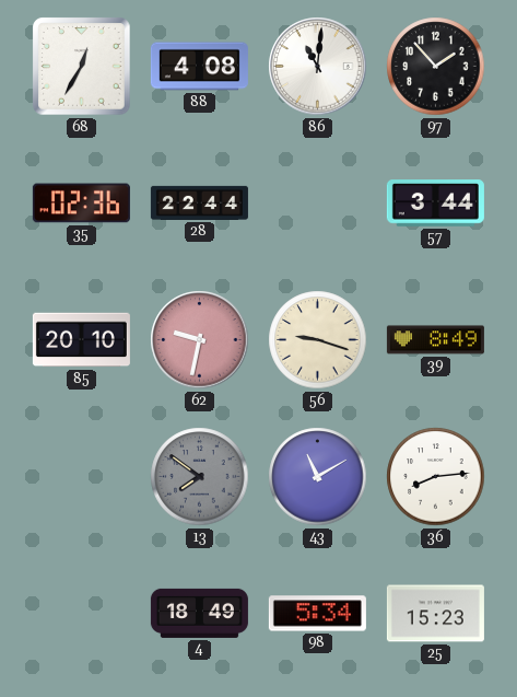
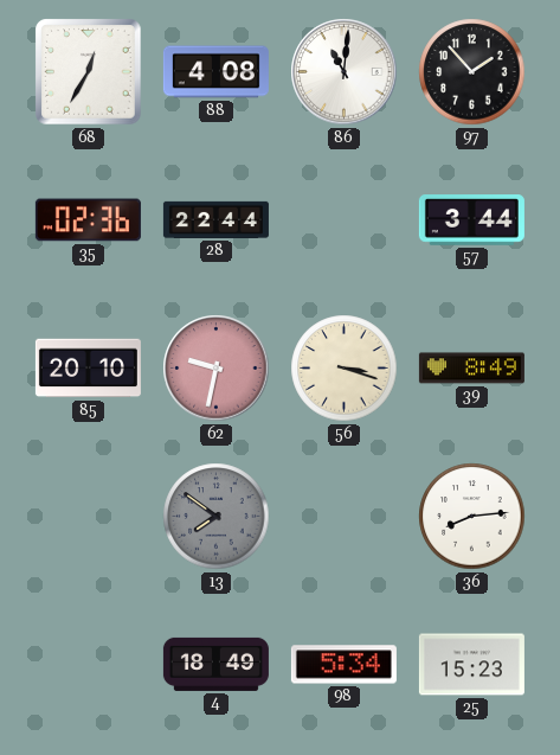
56: 9:18 -> 3:18 (345, 369)
43: 11:10 -> none (318, 477)
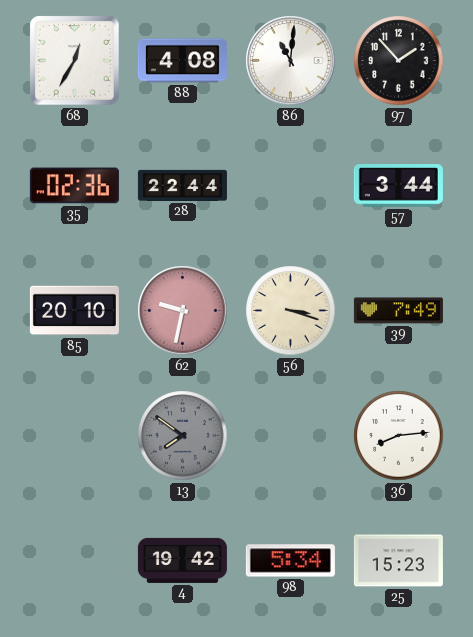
39: 8:49 -> 7:49 (398, 311)
4: 18:49 -> 19:42 (182, 560)
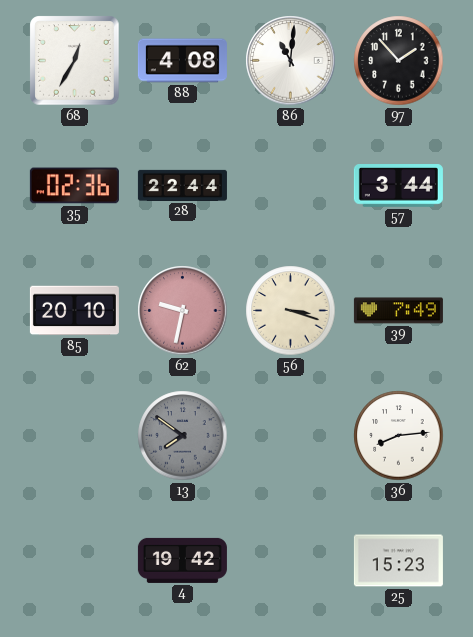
98: 5:34 -> none (290, 561)
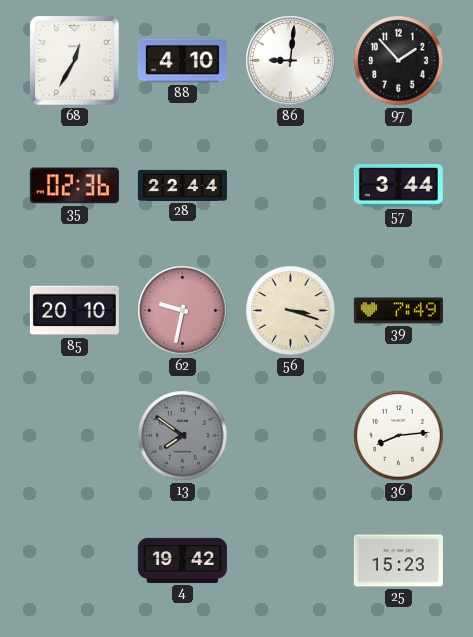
88: 4:08 -> 4:10 (182, 61)
86: 11:01 -> 9:01 (291, 61)
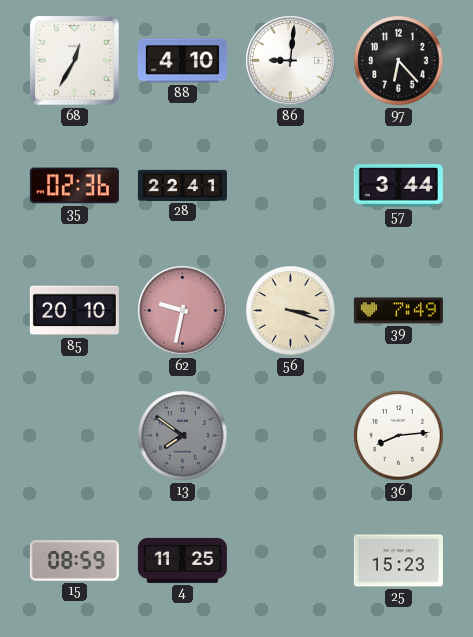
97: 1:53 -> 6:23 (399, 61)
28: 22:44 -> 22:41 (182, 185)
15: none -> 08:59 (74, 561)
4: 19:42 -> 11:25 (182, 560)
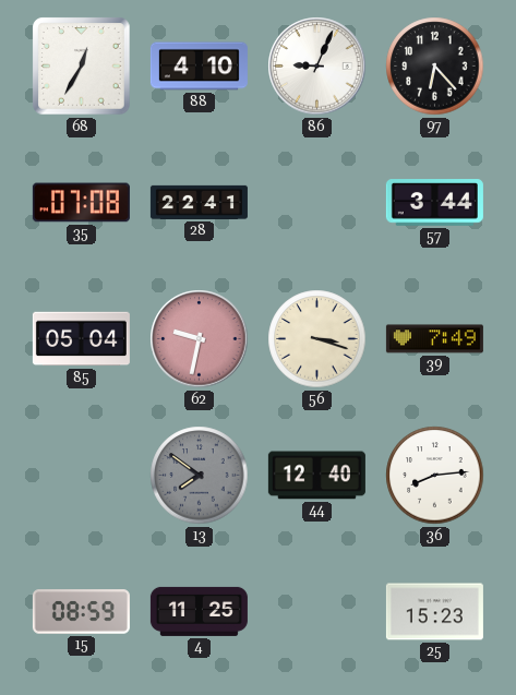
86: 9:01 -> 9:04 (317, 67)
35: 02:36 -> 07:08 (81, 203)
85: 20:10 -> 05:04 (81, 339)
44: none -> 12:40 (316, 476)
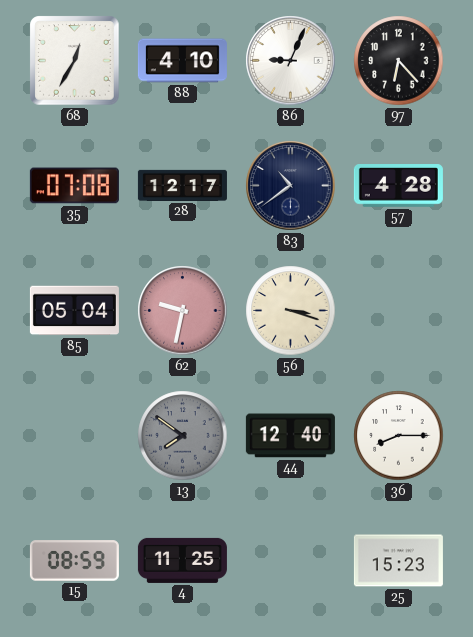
28: 22:41 -> 12:17 (182, 185)
83: none -> 10:39 (291, 186)
57: 3:44 -> 4:28 (398, 186)
39: 7:49 -> none (434, 339)
36: 8:14 -> 8:15 (399, 436)
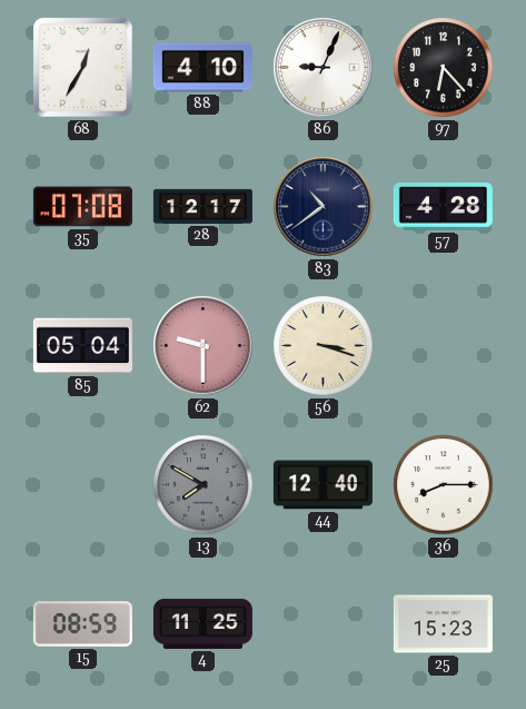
62: 9:32 -> 9:30 (204, 346)
13: 7:51 -> 7:50 (204, 485)
